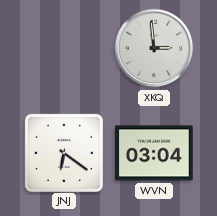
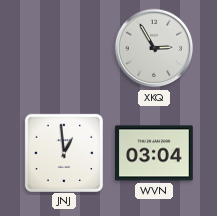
XKQ: 2:59 -> 2:55 (154, 48)
JNJ: 6:21 -> 12:59 (63, 152)
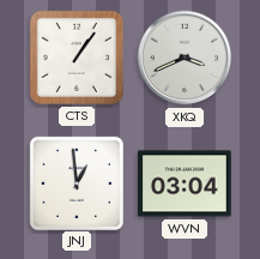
CTS: none -> 1:06 (77, 58)
XKQ: 2:55 -> 3:41 (185, 58)
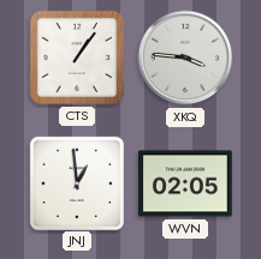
XKQ: 3:41 -> 3:46 (185, 58)
WVN: 03:04 -> 02:05 (185, 183)
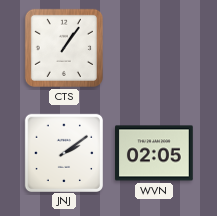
XKQ: 3:46 -> none (185, 58)
JNJ: 12:59 -> 2:09 (63, 152)
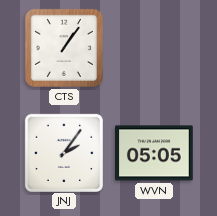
JNJ: 2:09 -> 2:06 (63, 152)
WVN: 02:05 -> 05:05 (154, 153)
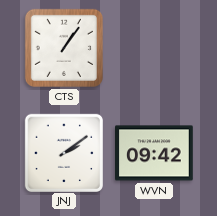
JNJ: 2:06 -> 2:09 (63, 152)
WVN: 05:05 -> 09:42 (154, 153)
